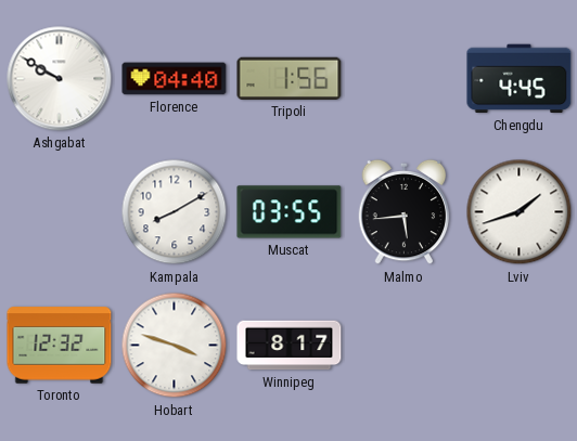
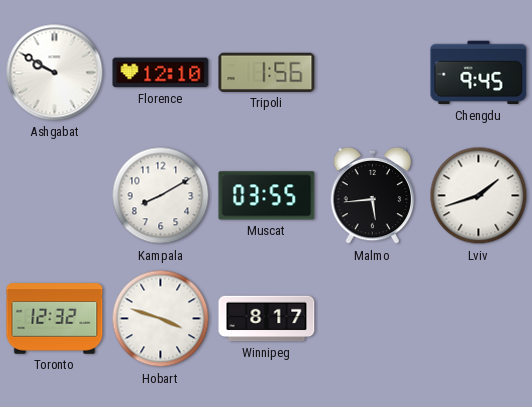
Florence: 04:40 -> 12:10 (161, 73)
Chengdu: 4:45 -> 9:45 (479, 73)
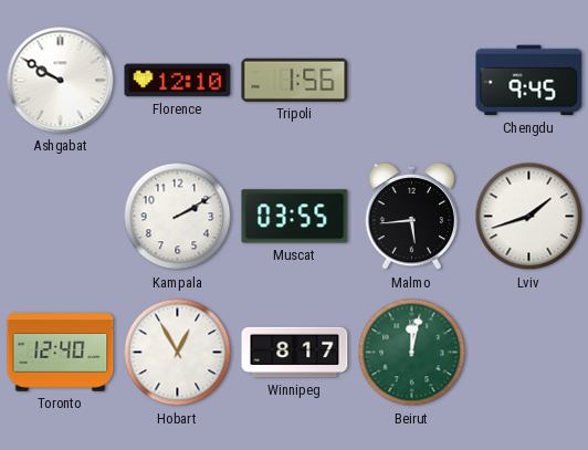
Kampala: 8:10 -> 2:10 (178, 217)
Toronto: 12:32 -> 12:40 (61, 353)
Hobart: 3:48 -> 12:55 (178, 353)
Beirut: none -> 12:02 (412, 353)
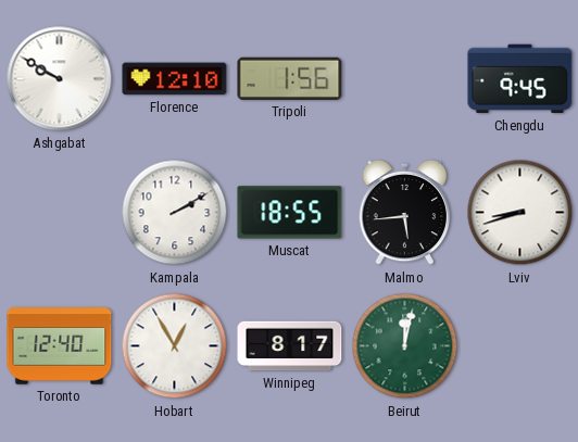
Muscat: 03:55 -> 18:55 (290, 213)
Lviv: 1:42 -> 8:42 (520, 213)
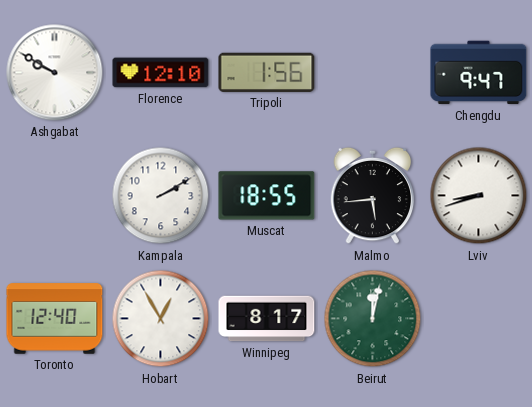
Chengdu: 9:45 -> 9:47 (479, 73)
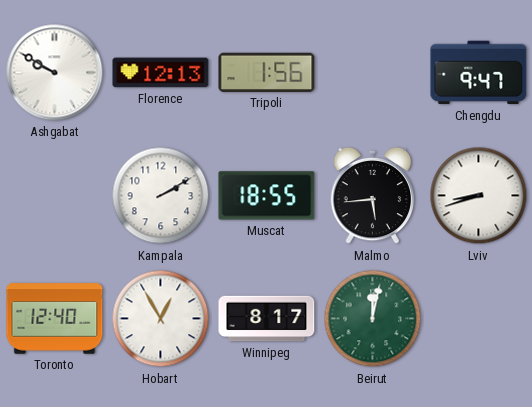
Florence: 12:10 -> 12:13 (161, 73)
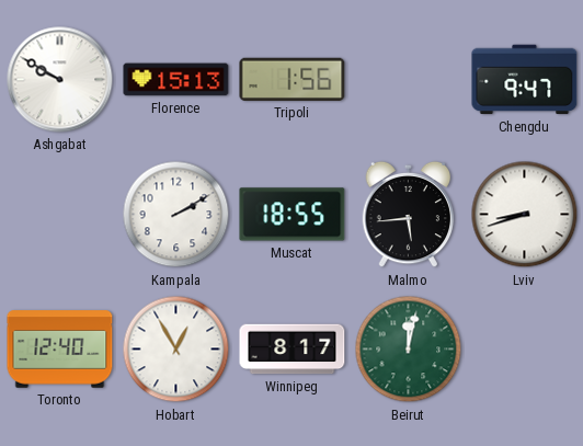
Florence: 12:13 -> 15:13 (176, 80)
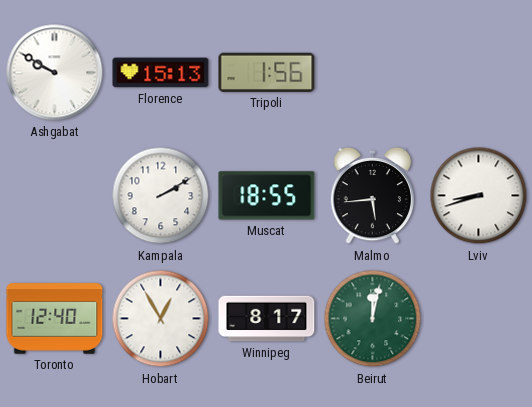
Chengdu: 9:47 -> none (525, 80)
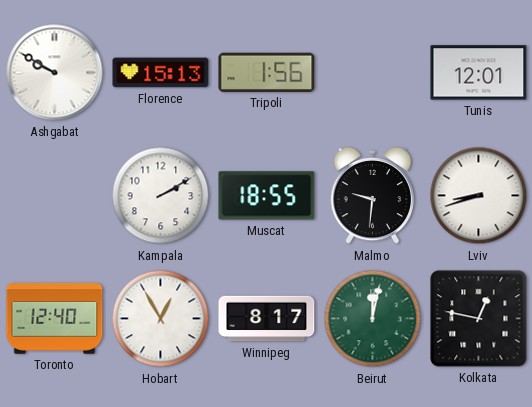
Tunis: none -> 12:01 (479, 73)
Malmo: 5:44 -> 9:31 (373, 196)
Kolkata: none -> 12:47 (479, 319)
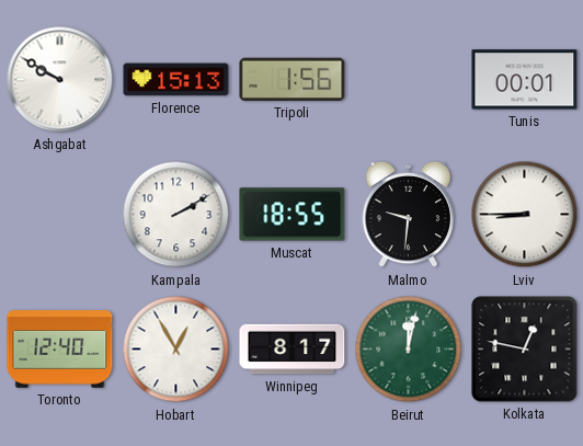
Tunis: 12:01 -> 00:01 (525, 80)
Lviv: 8:42 -> 8:45 (525, 215)
